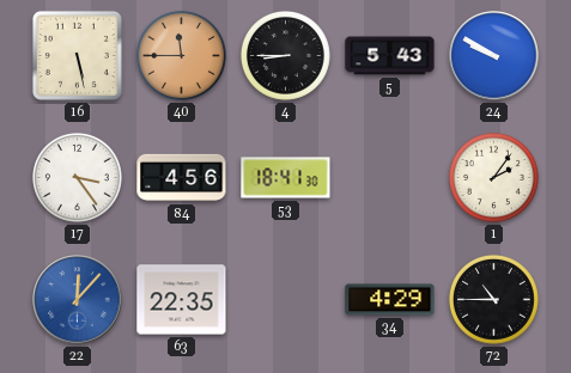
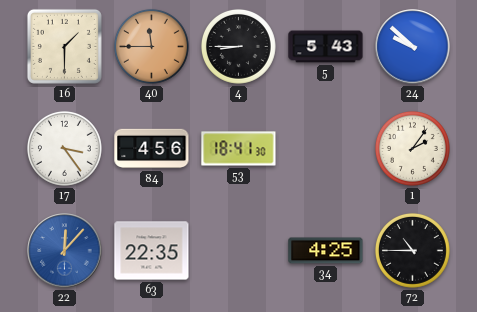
16: 5:28 -> 1:30 (64, 46)
24: 9:50 -> 9:52 (413, 47)
34: 4:29 -> 4:25 (326, 251)
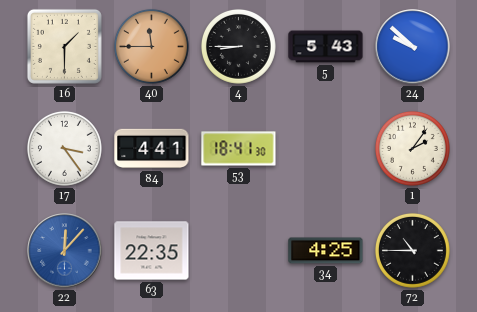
84: 4:56 -> 4:41 (152, 149)
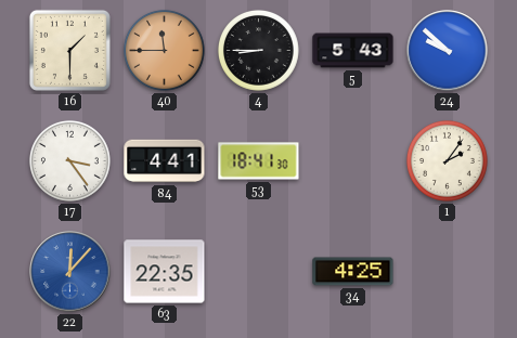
72: 10:45 -> none (413, 250)
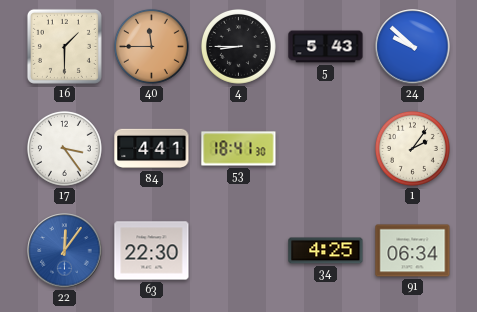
22: 12:07 -> 12:06 (65, 251)
63: 22:35 -> 22:30 (152, 251)
91: none -> 06:34 (413, 251)
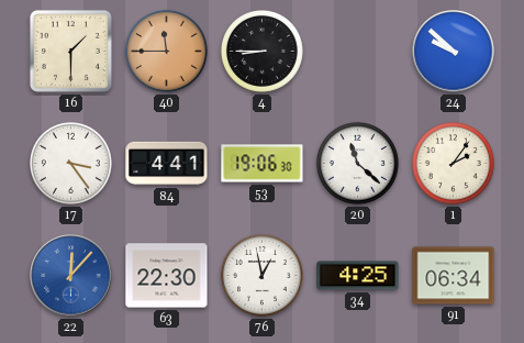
5: 5:43 -> none (326, 47)
53: 18:41 -> 19:06 (263, 164)
20: none -> 11:22 (358, 163)
22: 12:06 -> 12:07 (71, 276)
76: none -> 12:58 (263, 275)
